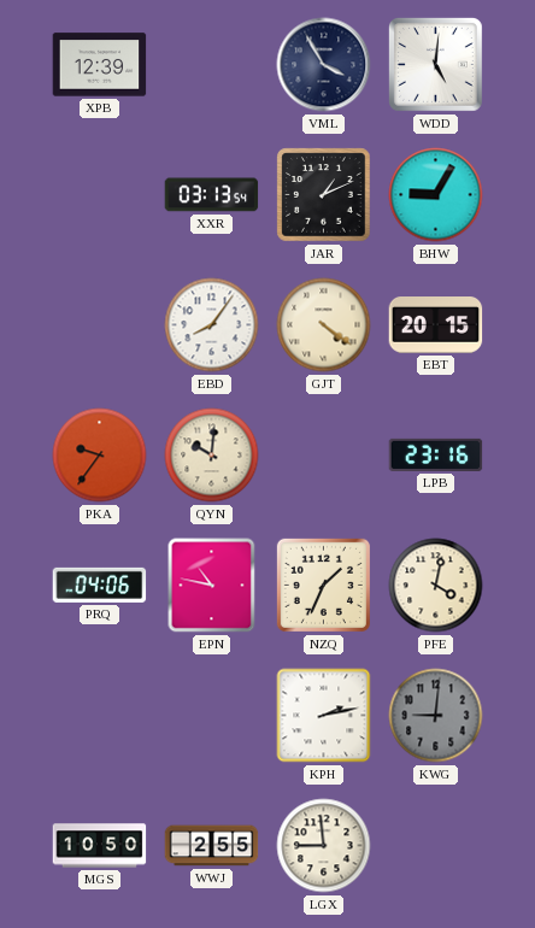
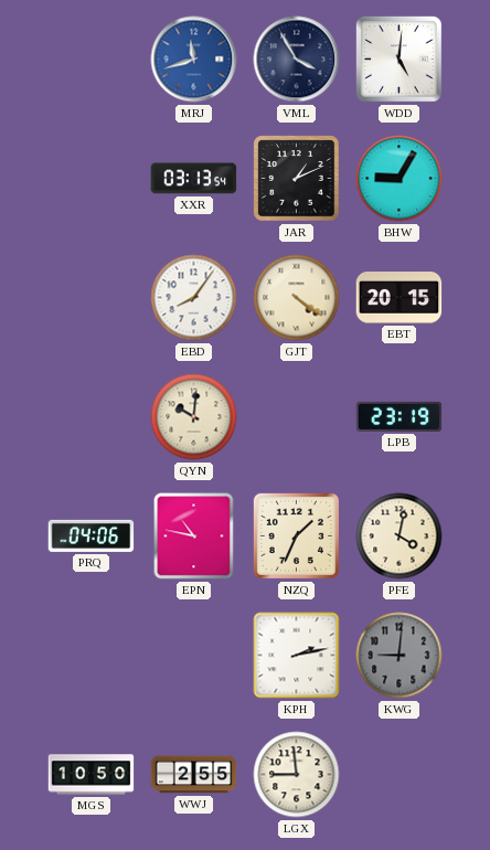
XPB: 12:39 -> none (100, 65)
MRJ: none -> 11:42 (194, 60)
PKA: 9:36 -> none (100, 456)
LPB: 23:16 -> 23:19 (400, 416)
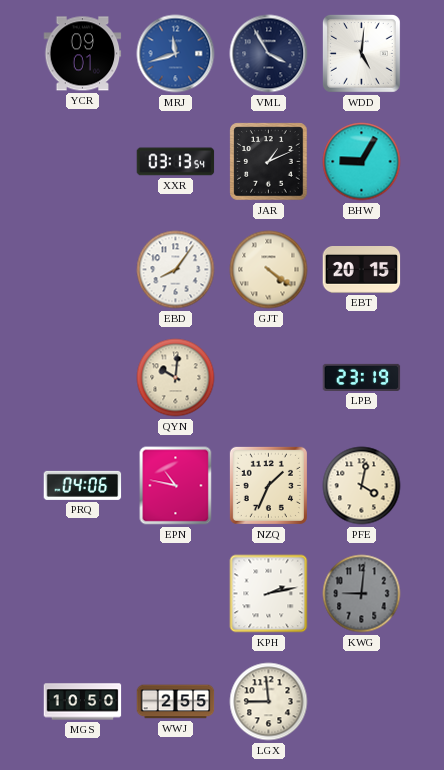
YCR: none -> 09:01 (83, 54)
